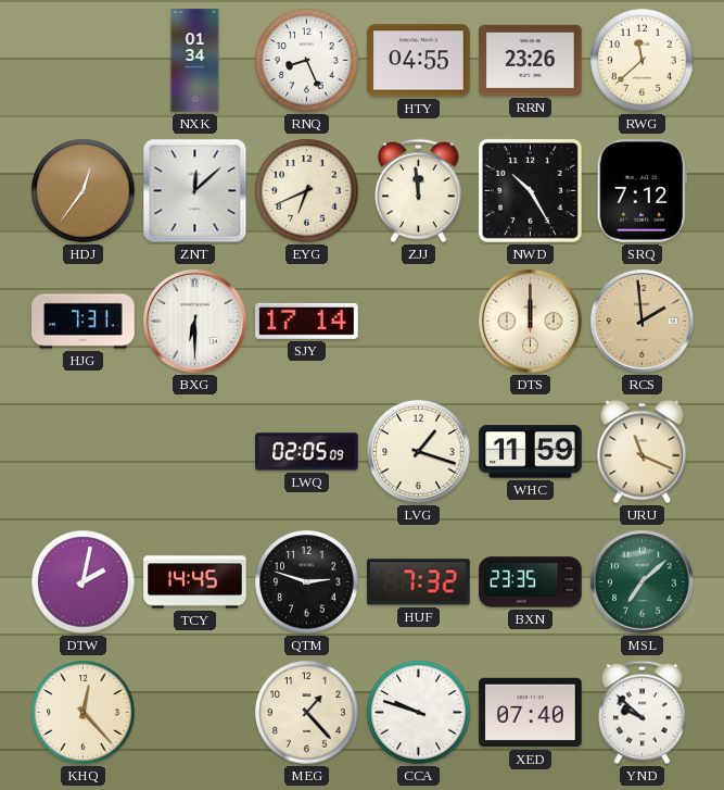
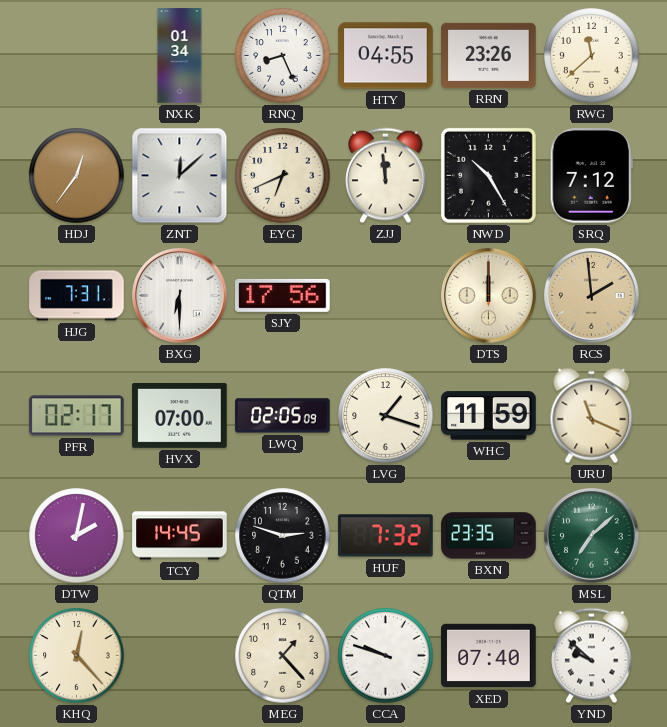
SJY: 17:14 -> 17:56 (283, 295)
PFR: none -> 02:17 (77, 416)
HVX: none -> 07:00 (180, 415)
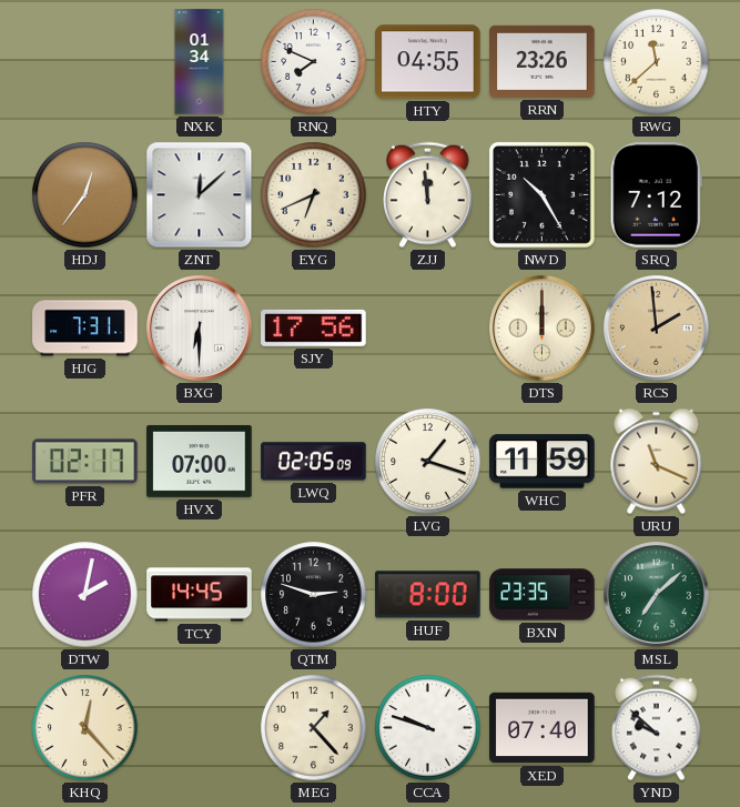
RNQ: 8:26 -> 7:49 (314, 62)
HUF: 7:32 -> 8:00 (428, 595)
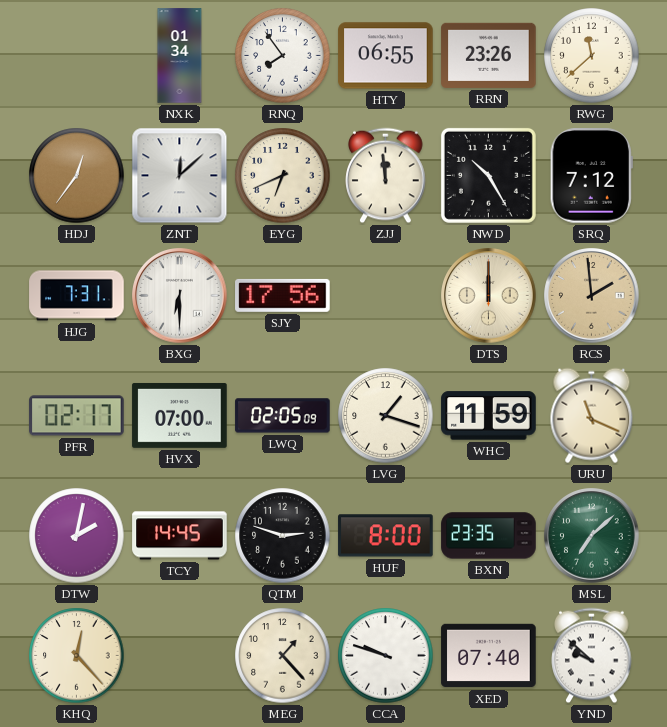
RNQ: 7:49 -> 7:54 (283, 56)
HTY: 04:55 -> 06:55 (386, 56)
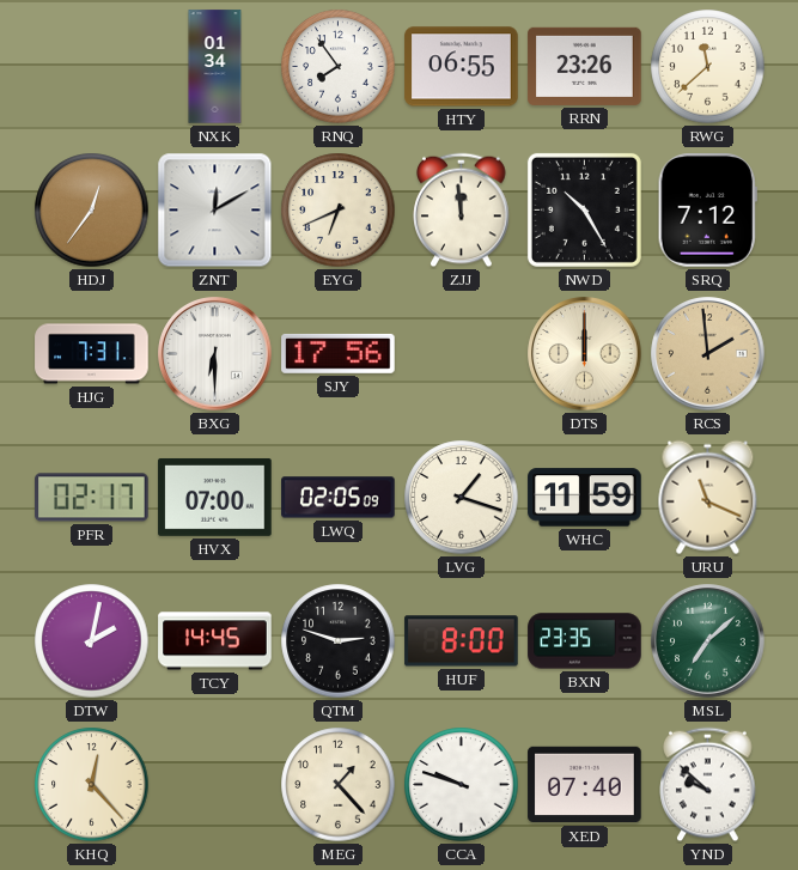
ZNT: 12:08 -> 12:10 (215, 211)
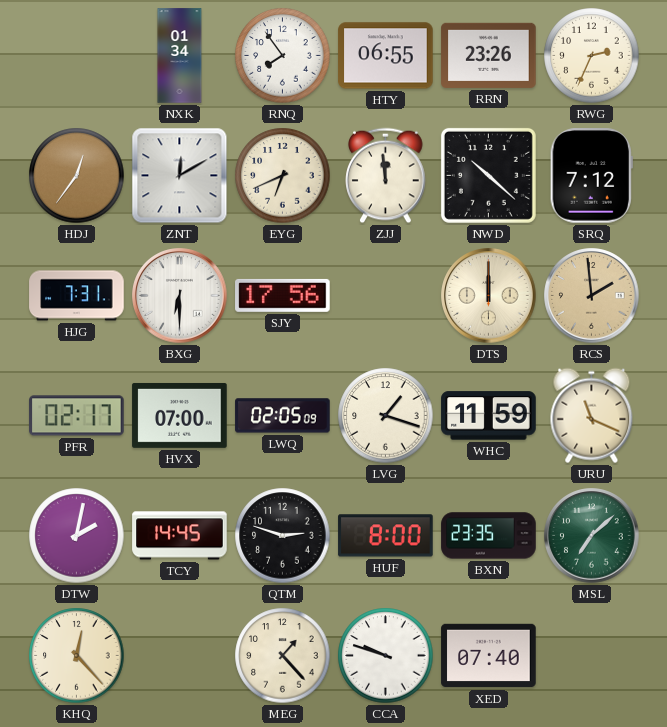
RWG: 11:38 -> 2:34 (592, 56)
NWD: 10:25 -> 10:22 (488, 175)
YND: 9:52 -> none (708, 785)
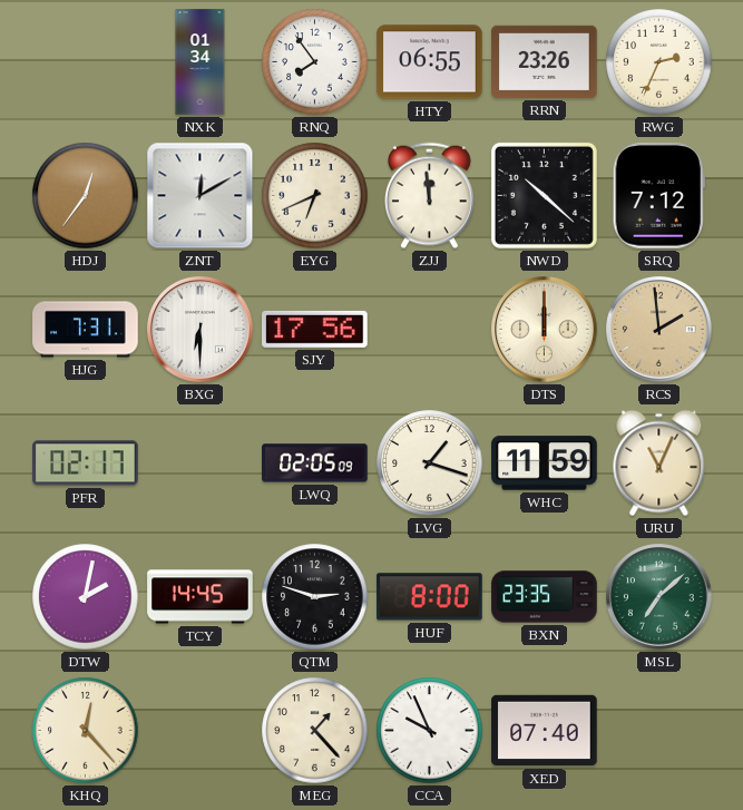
HVX: 07:00 -> none (180, 415)
URU: 11:19 -> 11:04 (659, 463)
CCA: 9:48 -> 9:56 (430, 731)
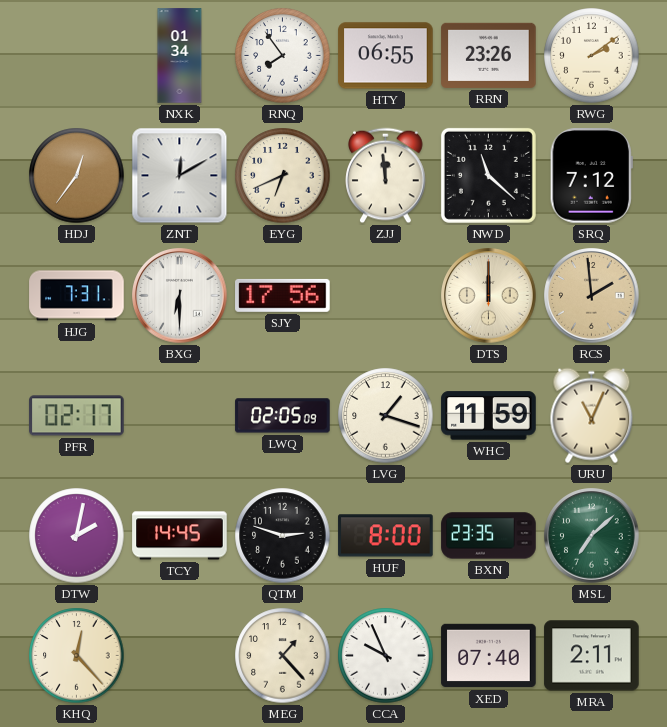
RWG: 2:34 -> 2:09 (592, 56)
NWD: 10:22 -> 11:22 (488, 175)
MRA: none -> 2:11 (592, 656)
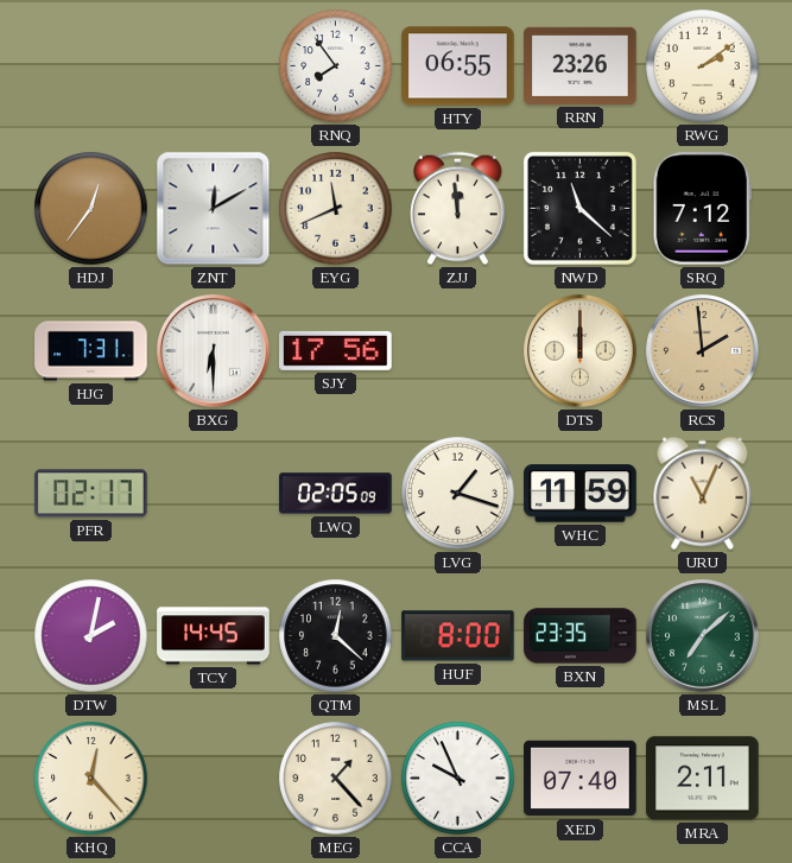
NXK: 01:34 -> none (180, 56)
EYG: 6:41 -> 11:41 (336, 209)
QTM: 2:48 -> 12:22 (336, 636)
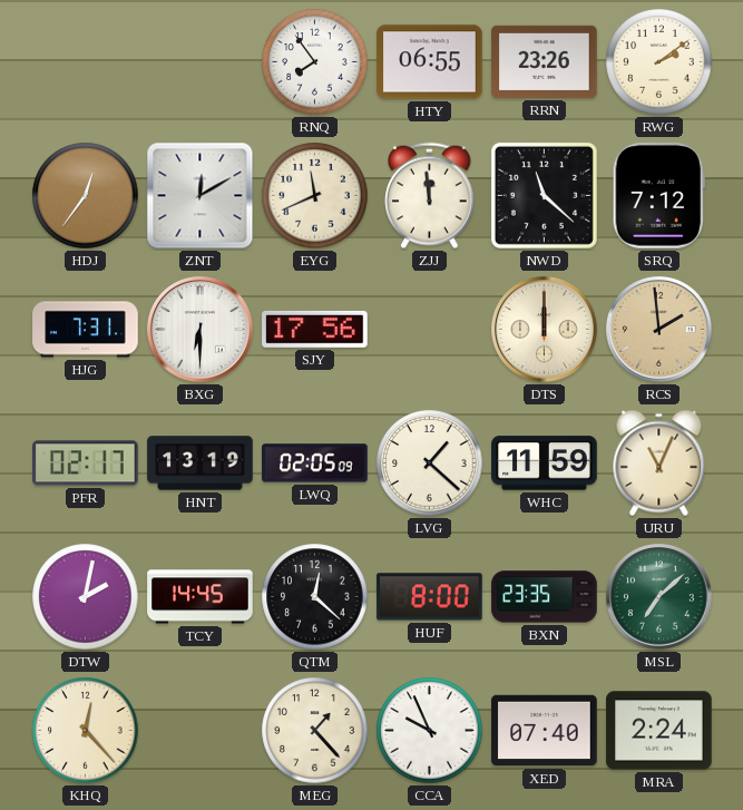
HNT: none -> 13:19 (201, 463)
LVG: 1:18 -> 1:22 (430, 463)
MRA: 2:11 -> 2:24 (659, 731)
